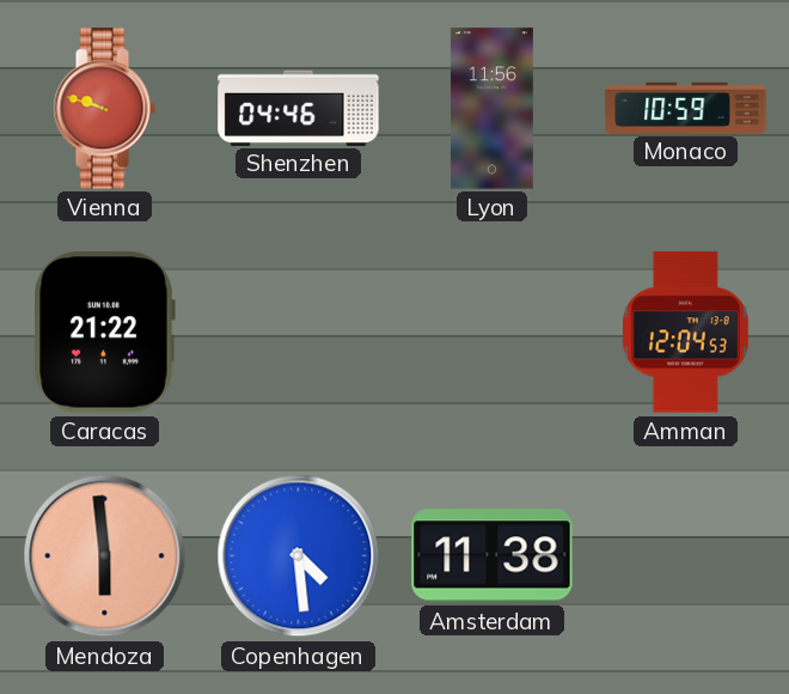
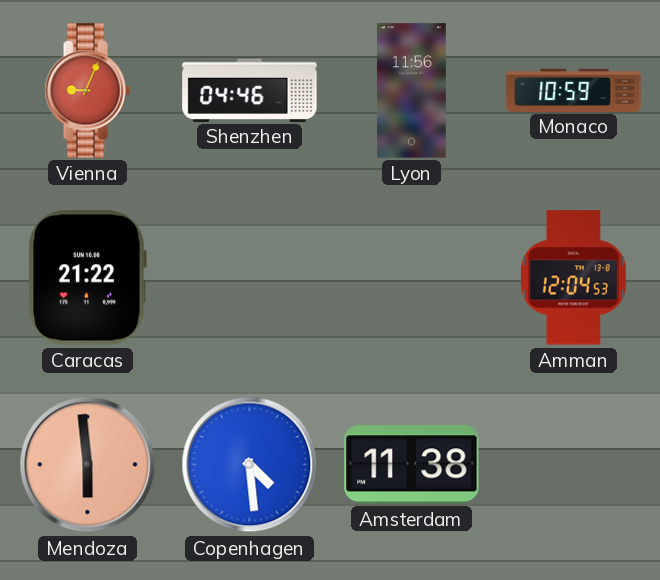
Vienna: 9:48 -> 9:04 (87, 91)
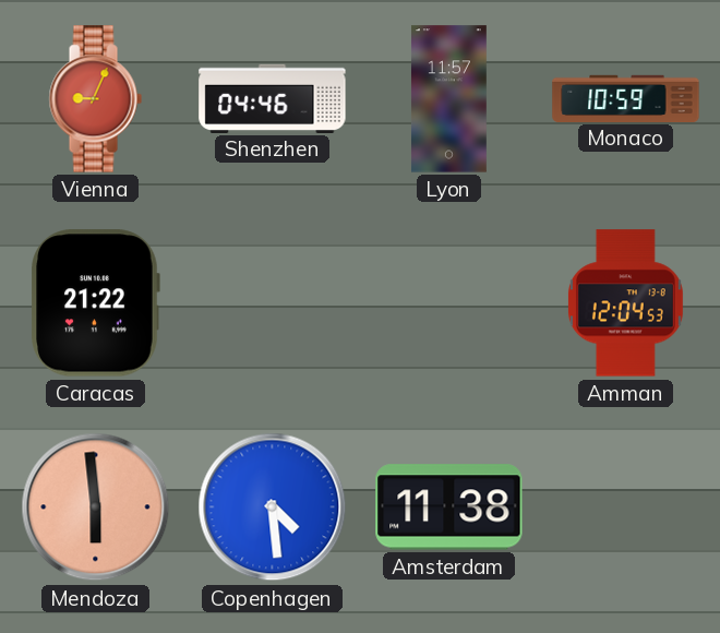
Lyon: 11:56 -> 11:57 (448, 99)
